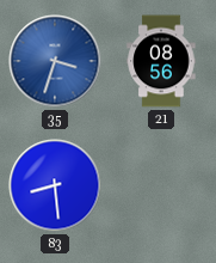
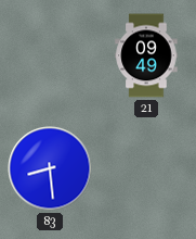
35: 3:33 -> none (55, 61)
21: 08:56 -> 09:49 (146, 55)
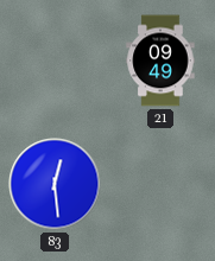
83: 8:29 -> 12:29 (55, 184)
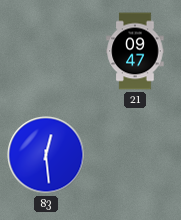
21: 09:49 -> 09:47 (135, 51)
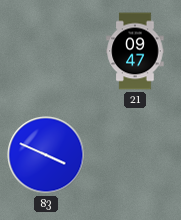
83: 12:29 -> 3:49 (46, 155)
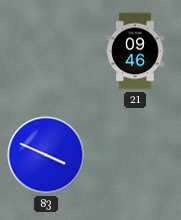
21: 09:47 -> 09:46 (135, 51)
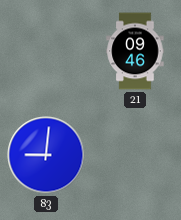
83: 3:49 -> 9:01 (46, 155)
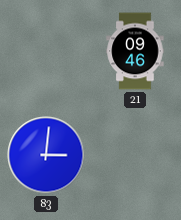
83: 9:01 -> 3:01 (46, 155)
